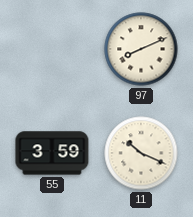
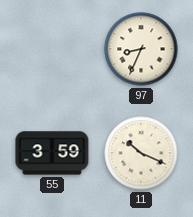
97: 8:11 -> 8:34 (141, 49)
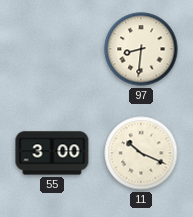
97: 8:34 -> 8:31 (141, 49)
55: 3:59 -> 3:00 (52, 153)
